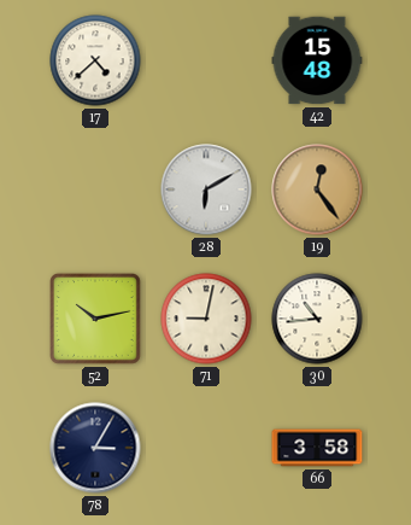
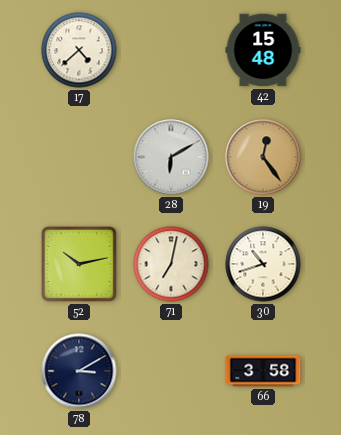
71: 9:02 -> 7:02 (171, 264)
30: 10:44 -> 10:42 (263, 264)
78: 3:05 -> 3:10 (79, 371)
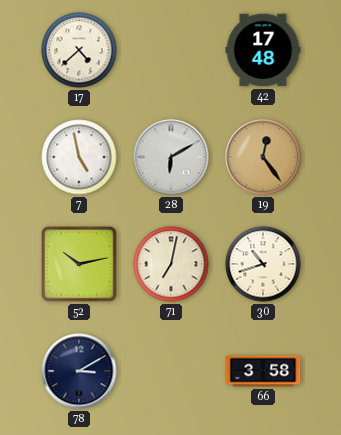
42: 15:48 -> 17:48 (263, 50)
7: none -> 4:58 (79, 157)
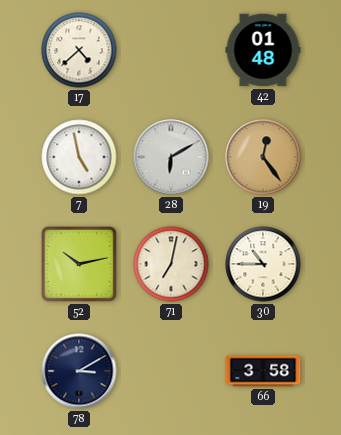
42: 17:48 -> 01:48 (263, 50)
30: 10:42 -> 10:45 (263, 264)
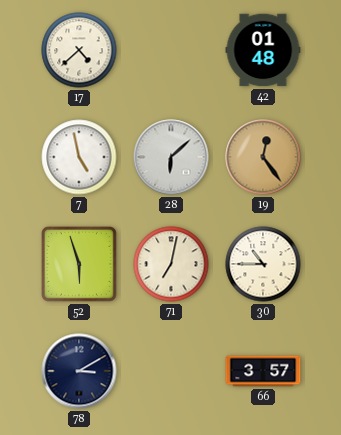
28: 6:10 -> 6:08 (171, 157)
52: 10:13 -> 5:57 (80, 265)
66: 3:58 -> 3:57 (263, 371)
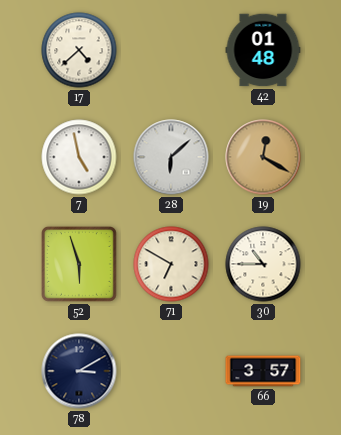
19: 12:24 -> 12:20 (263, 157)
71: 7:02 -> 6:50 (171, 264)
